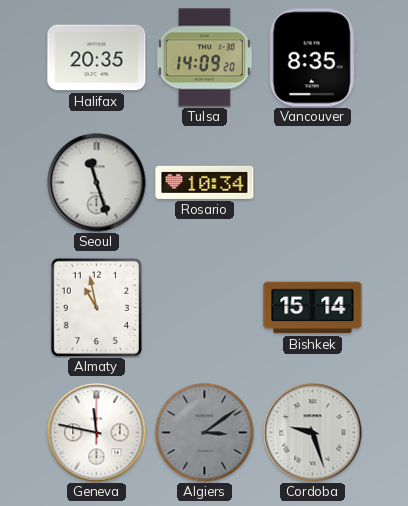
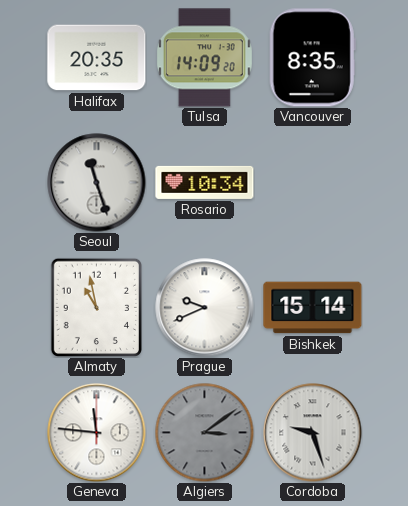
Prague: none -> 9:41 (205, 308)
Geneva: 11:47 -> 11:46 (97, 433)
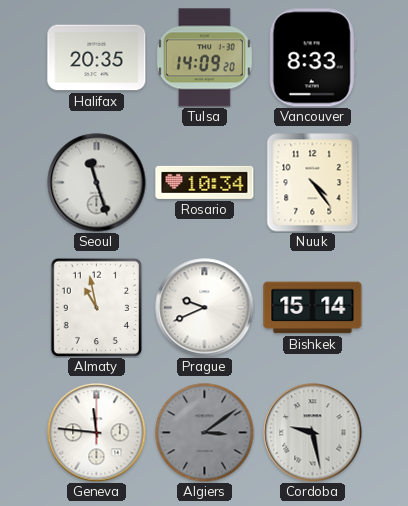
Vancouver: 8:35 -> 8:33 (312, 58)
Nuuk: none -> 4:24 (313, 183)
Cordoba: 9:27 -> 9:28 (313, 433)
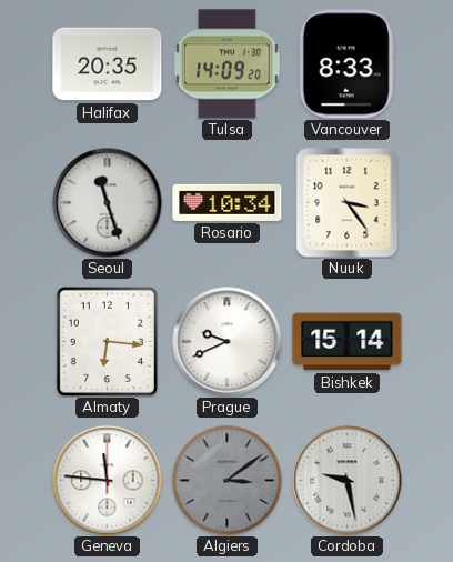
Nuuk: 4:24 -> 3:24 (348, 203)
Almaty: 10:58 -> 6:16 (107, 341)
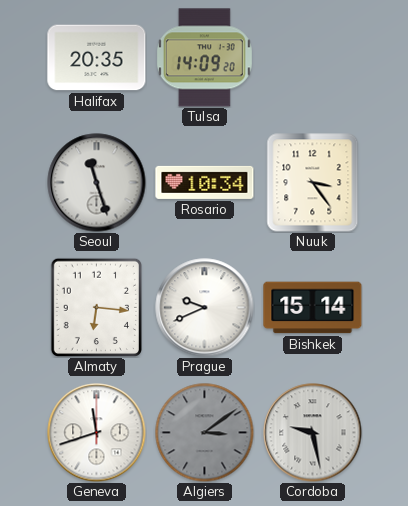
Vancouver: 8:33 -> none (346, 64)
Geneva: 11:46 -> 11:42 (97, 433)
